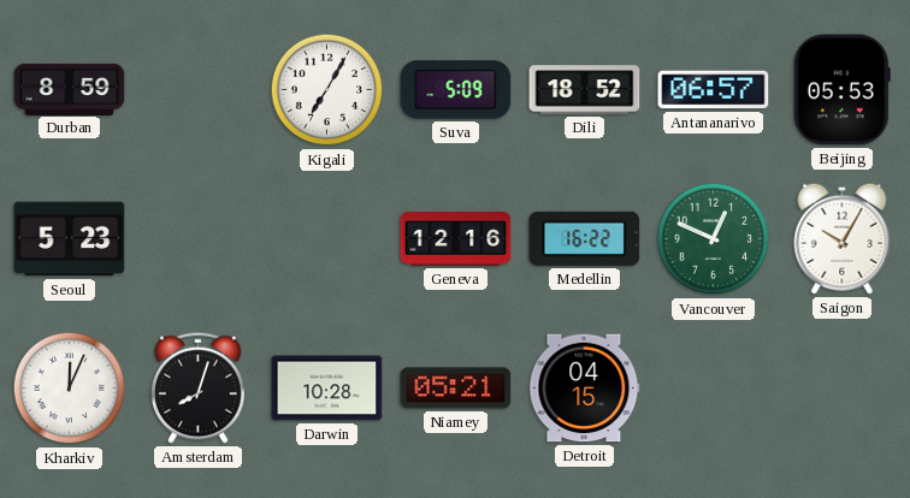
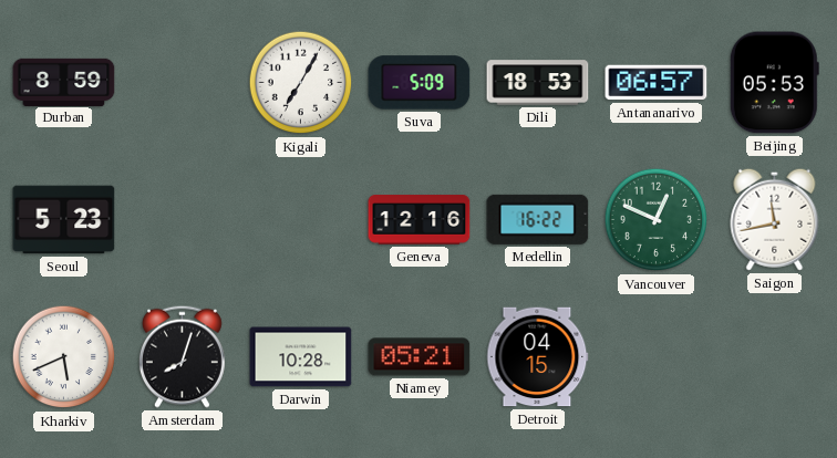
Dili: 18:52 -> 18:53 (538, 83)
Saigon: 10:05 -> 11:43 (775, 219)
Kharkiv: 12:04 -> 5:41 (64, 357)
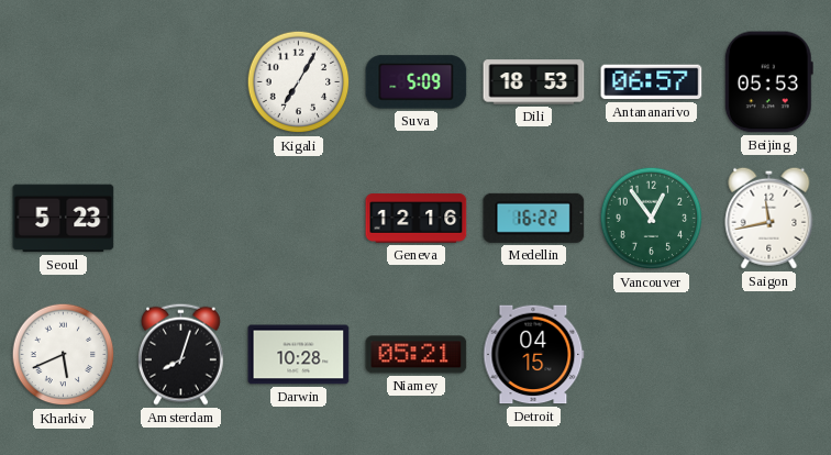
Durban: 8:59 -> none (64, 82)
Vancouver: 12:49 -> 12:54 (652, 219)
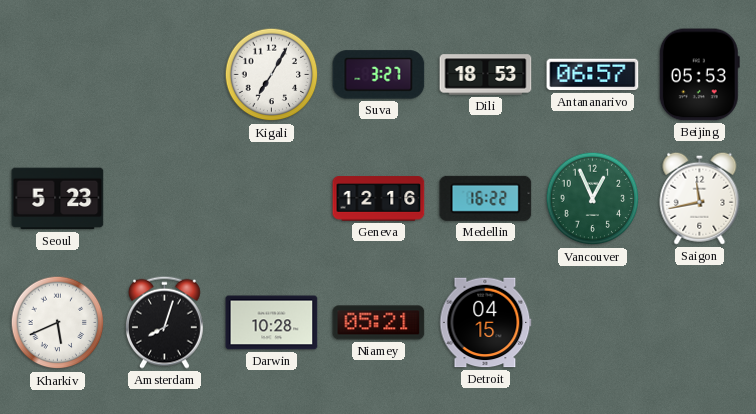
Suva: 5:09 -> 3:27 (379, 75)
Vancouver: 12:54 -> 12:56 (593, 199)
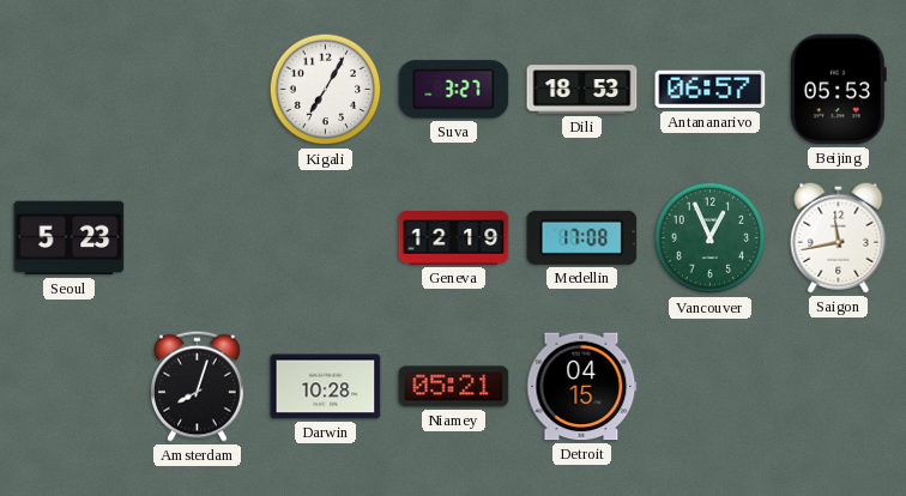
Geneva: 12:16 -> 12:19 (454, 238)
Medellin: 16:22 -> 17:08 (582, 237)
Kharkiv: 5:41 -> none (58, 323)
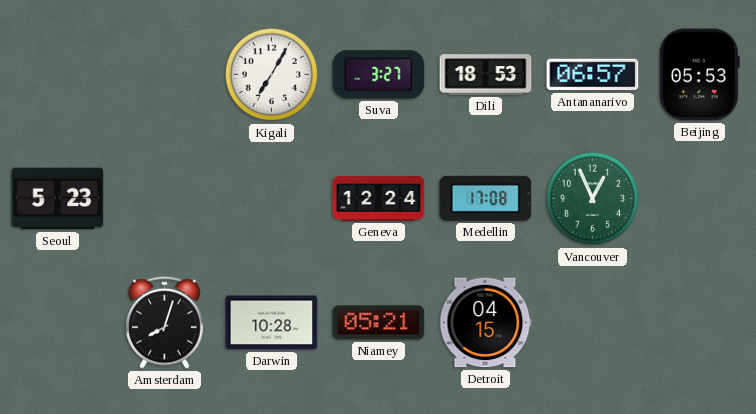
Geneva: 12:19 -> 12:24 (379, 199)
Saigon: 11:43 -> none (839, 237)
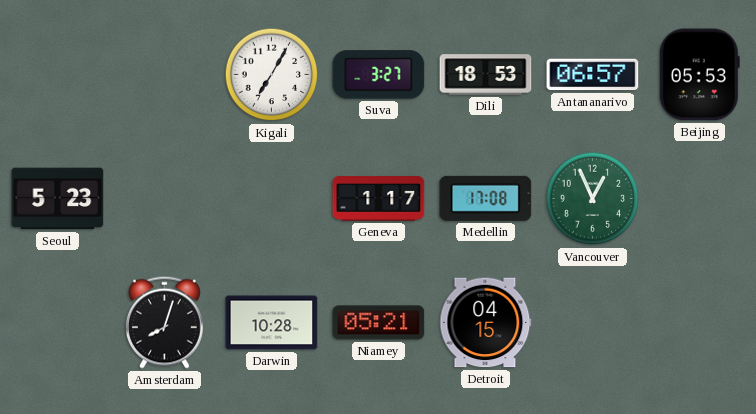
Geneva: 12:24 -> 1:17 (379, 199)
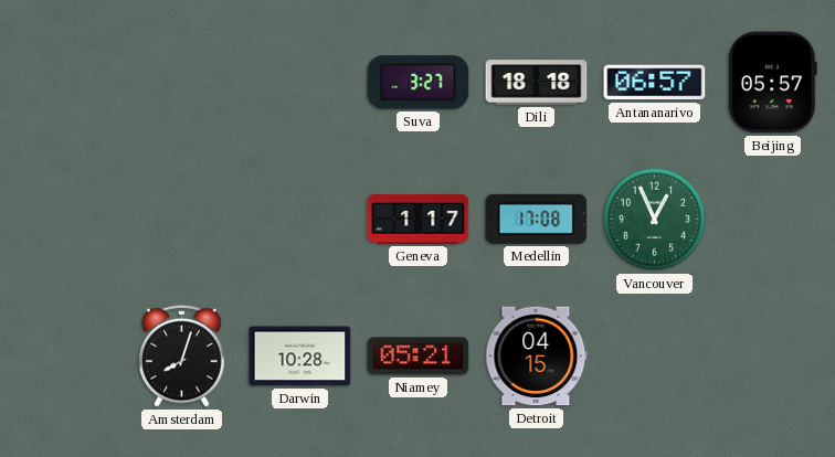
Kigali: 7:05 -> none (272, 75)
Dili: 18:53 -> 18:18 (537, 83)
Beijing: 05:53 -> 05:57 (772, 83)
Seoul: 5:23 -> none (58, 199)
